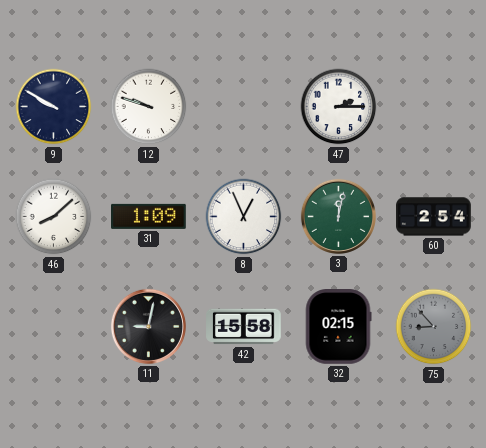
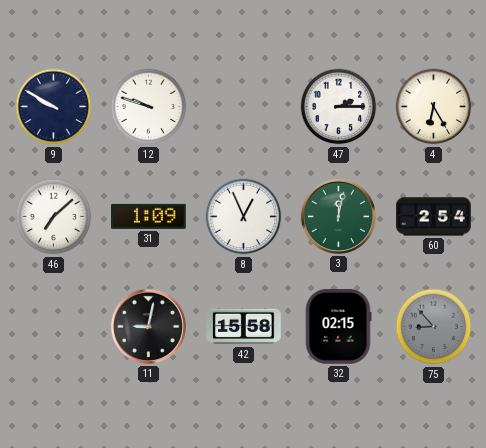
4: none -> 6:25 (434, 107)
46: 8:08 -> 7:08 (54, 217)
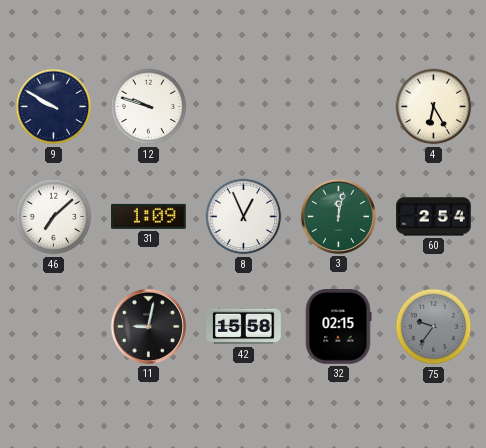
47: 2:15 -> none (339, 107)
75: 8:53 -> 9:36 (434, 327)
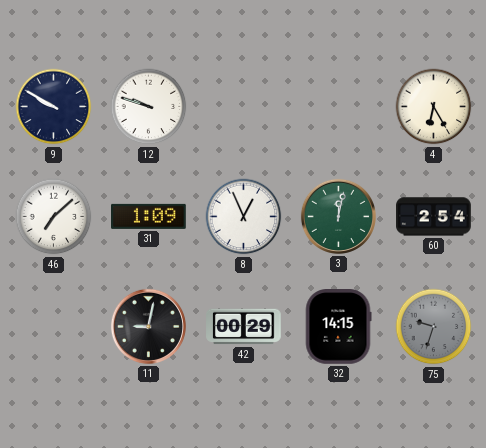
42: 15:58 -> 00:29 (244, 327)
32: 02:15 -> 14:15 (338, 327)
75: 9:36 -> 9:33 (434, 327)
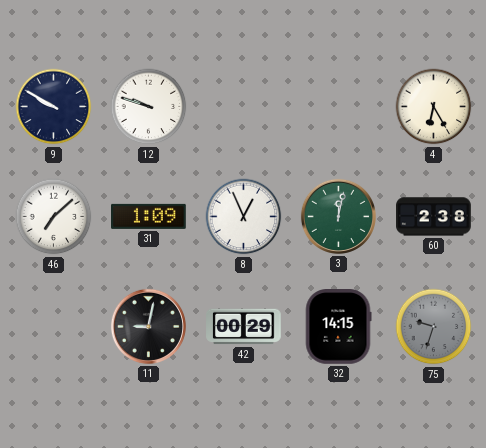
60: 2:54 -> 2:38 (434, 217)
